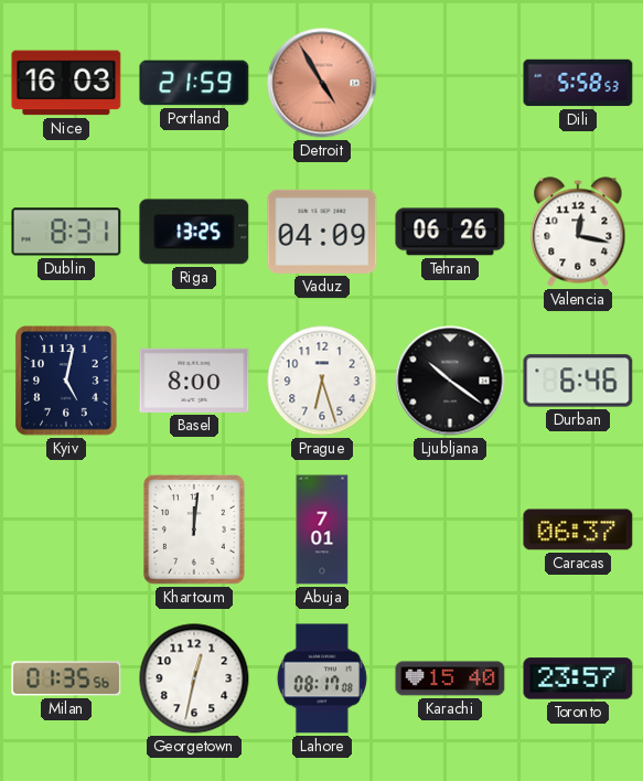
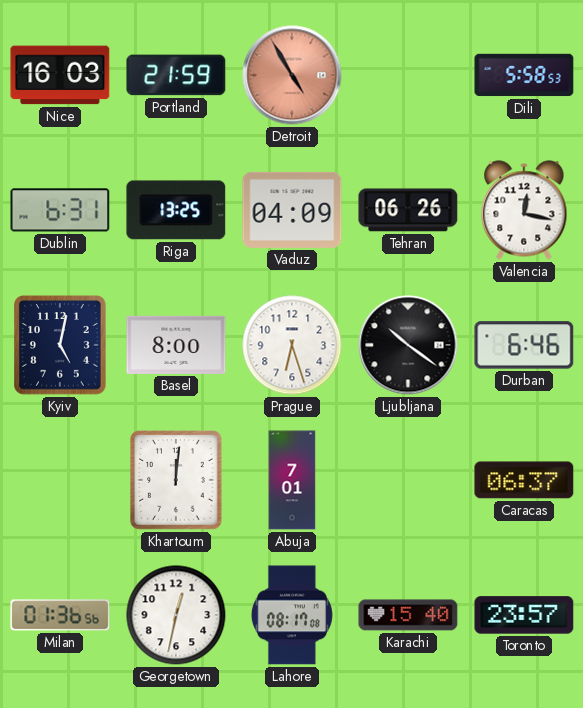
Dublin: 8:31 -> 6:31 (60, 210)
Milan: 01:35 -> 01:36 (60, 615)
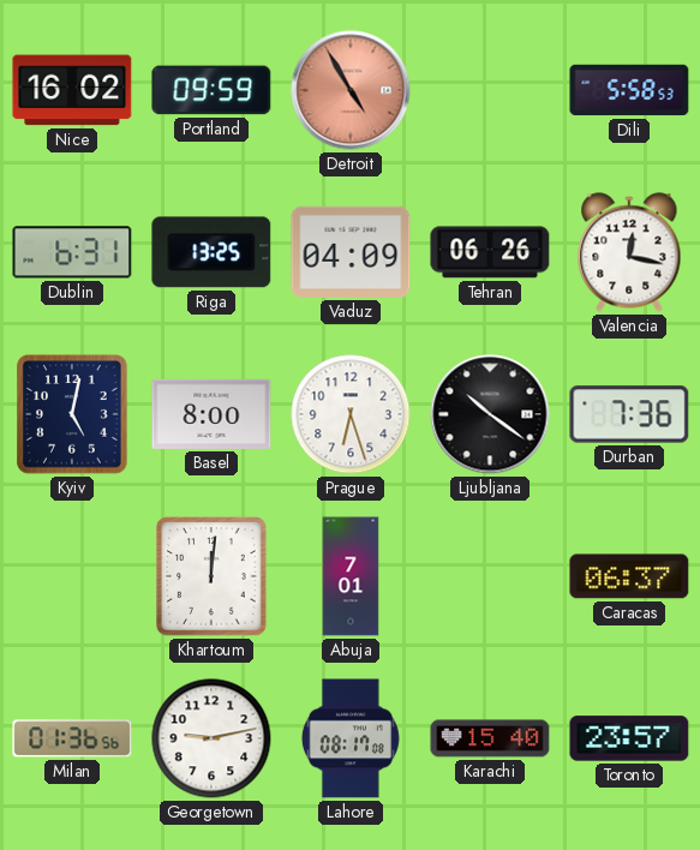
Nice: 16:03 -> 16:02 (72, 90)
Portland: 21:59 -> 09:59 (211, 90)
Durban: 6:46 -> 7:36 (629, 414)
Georgetown: 12:32 -> 9:13 (211, 738)
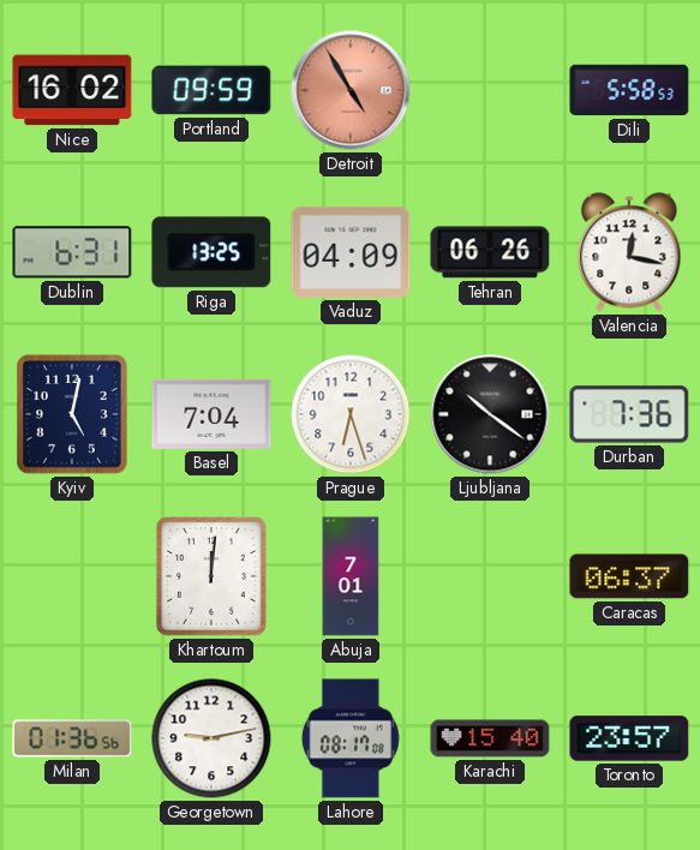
Basel: 8:00 -> 7:04 (211, 414)
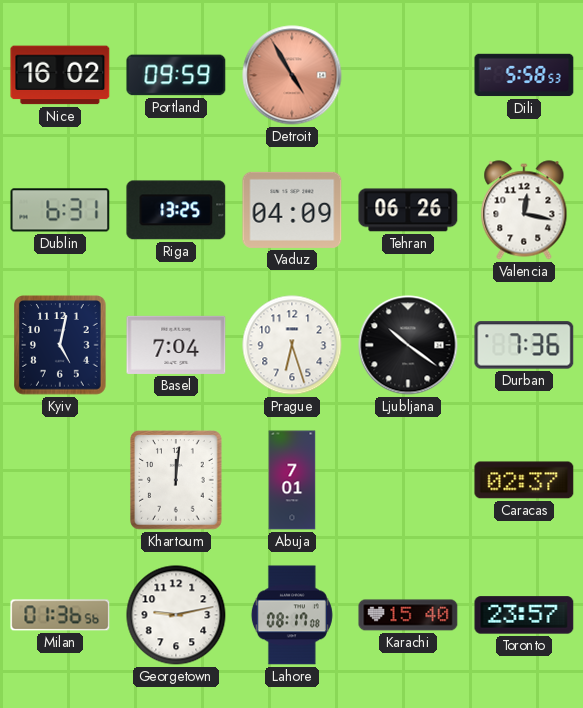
Caracas: 06:37 -> 02:37 (524, 480)
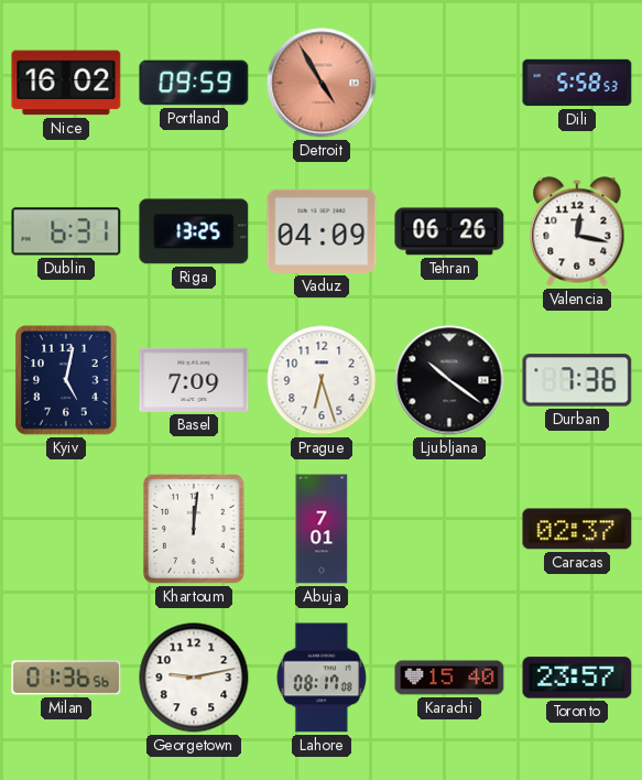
Basel: 7:04 -> 7:09 (194, 380)
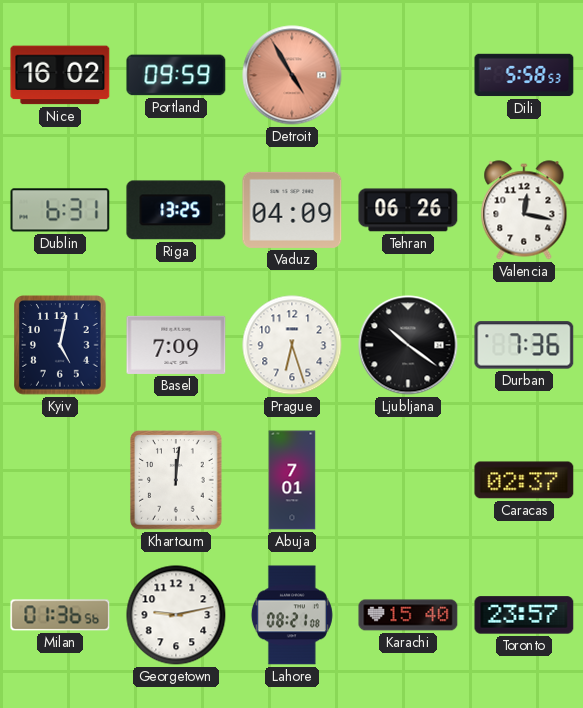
Lahore: 08:17 -> 08:21 (292, 615)
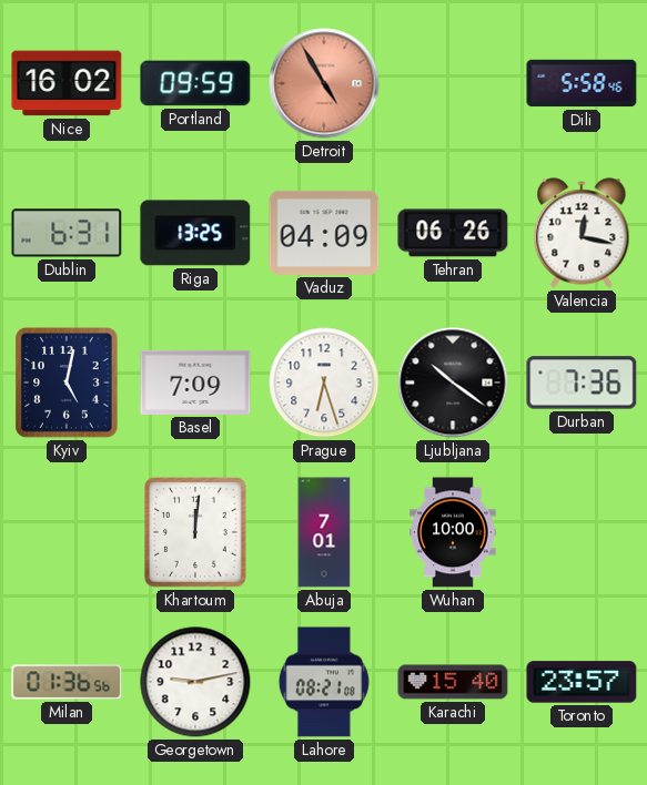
Dili: 5:58:53 -> 5:58:46 (582, 83)
Wuhan: none -> 10:00 (453, 532)
Caracas: 02:37 -> none (524, 480)
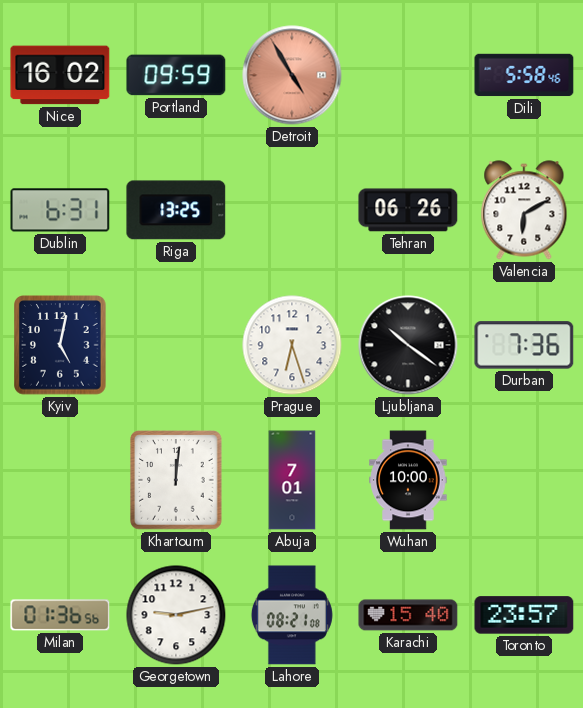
Vaduz: 04:09 -> none (324, 233)
Valencia: 12:17 -> 6:10 (524, 210)
Basel: 7:09 -> none (195, 383)
